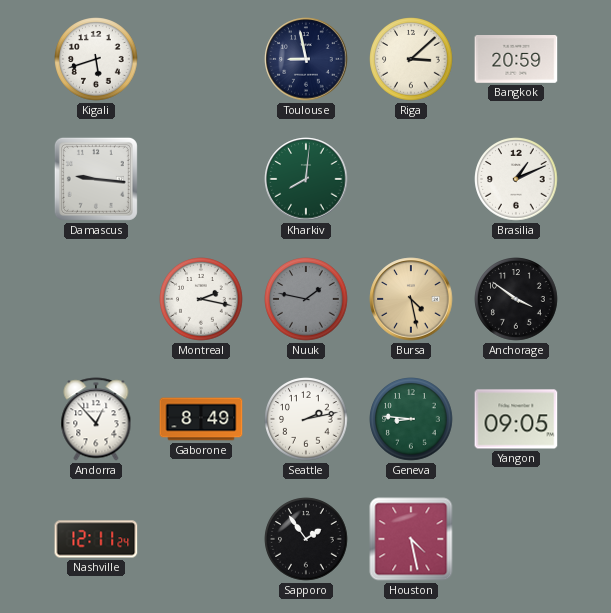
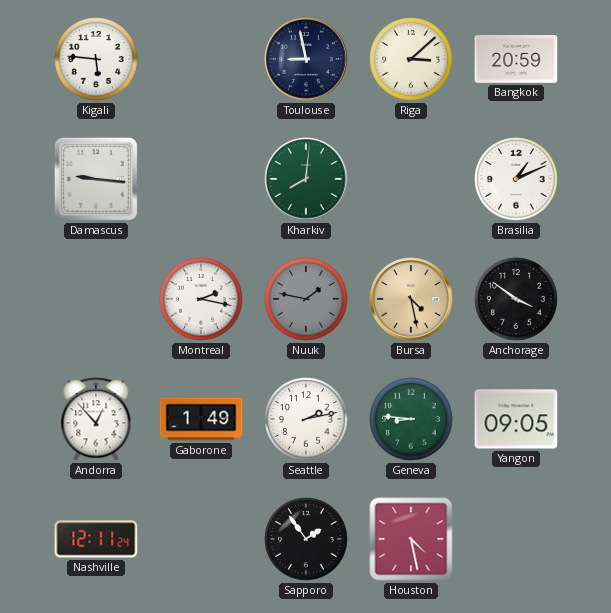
Kigali: 5:42 -> 5:46 (96, 59)
Gaborone: 8:49 -> 1:49 (201, 419)
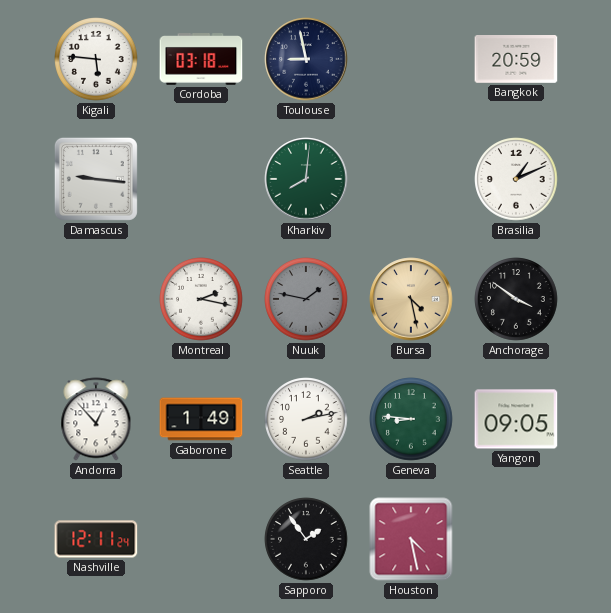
Cordoba: none -> 03:18 (201, 59)
Riga: 3:08 -> none (411, 59)
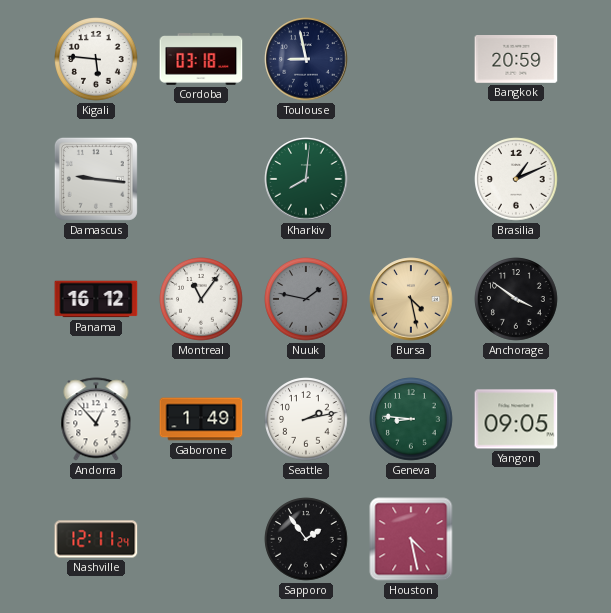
Panama: none -> 16:12 (96, 299)
Montreal: 2:17 -> 11:06 (201, 299)
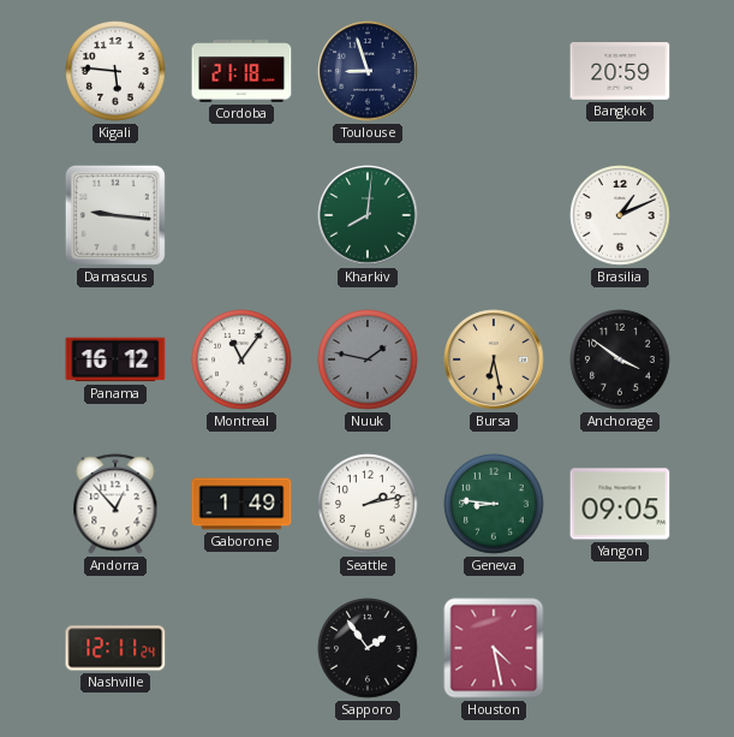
Cordoba: 03:18 -> 21:18 (241, 71)
Toulouse: 8:58 -> 8:57 (368, 71)
Bursa: 4:28 -> 6:28 (494, 359)
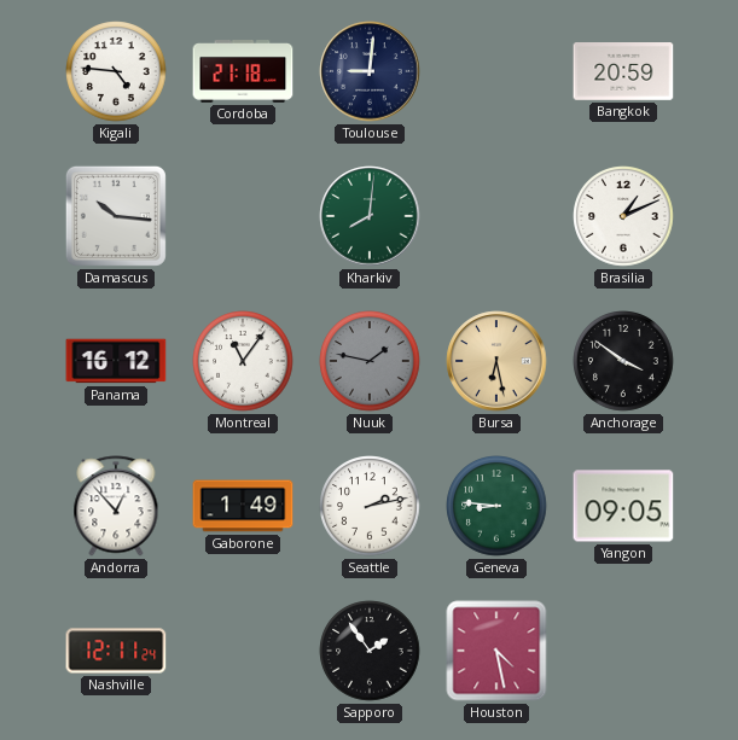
Kigali: 5:46 -> 4:46 (116, 71)
Toulouse: 8:57 -> 9:01 (370, 71)
Damascus: 9:16 -> 10:16 (116, 216)
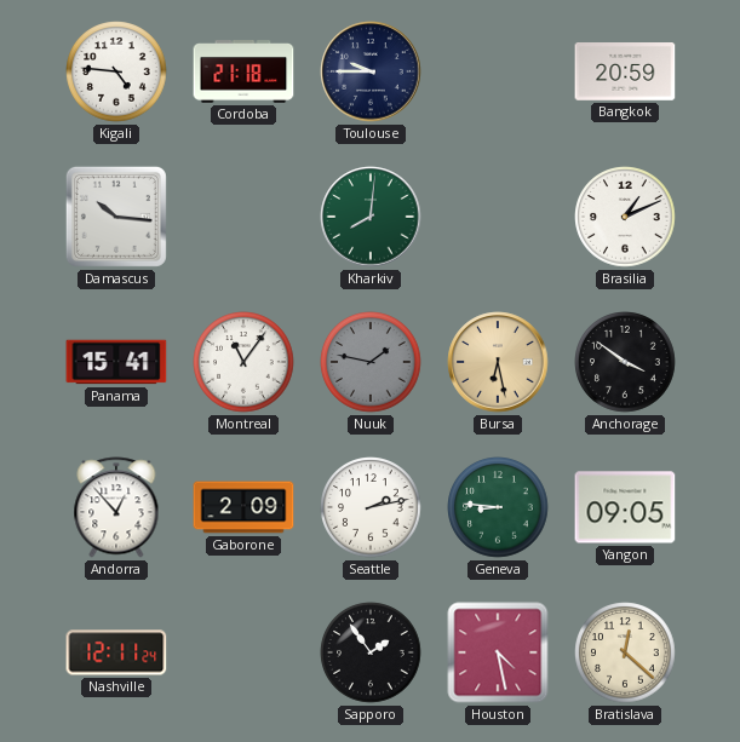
Toulouse: 9:01 -> 9:45 (371, 71)
Panama: 16:12 -> 15:41 (116, 362)
Gaborone: 1:49 -> 2:09 (243, 507)
Bratislava: none -> 12:22 (625, 652)
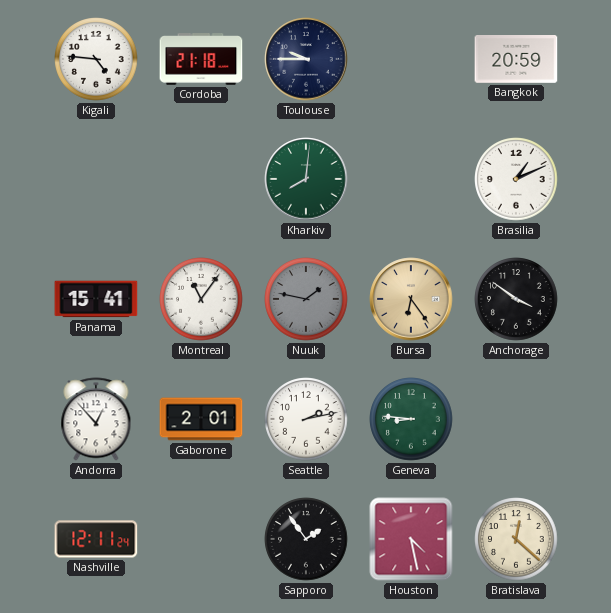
Damascus: 10:16 -> none (116, 217)
Bursa: 6:28 -> 6:24 (411, 299)
Gaborone: 2:09 -> 2:01 (201, 419)
Yangon: 09:05 -> none (625, 507)
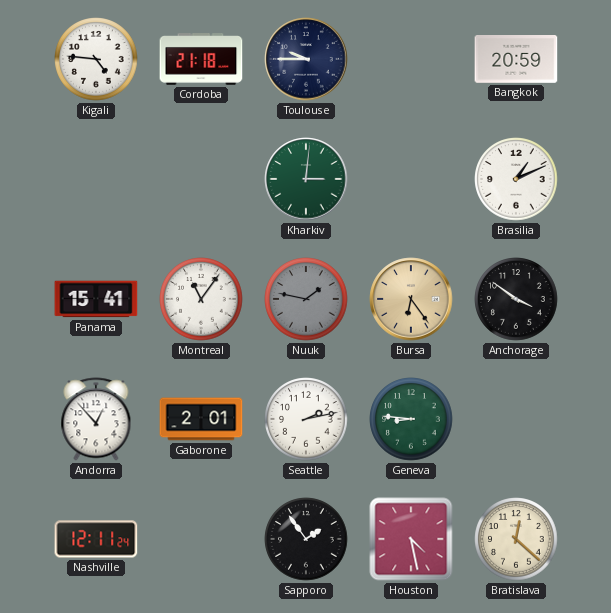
Kharkiv: 8:01 -> 3:01 (306, 179)
